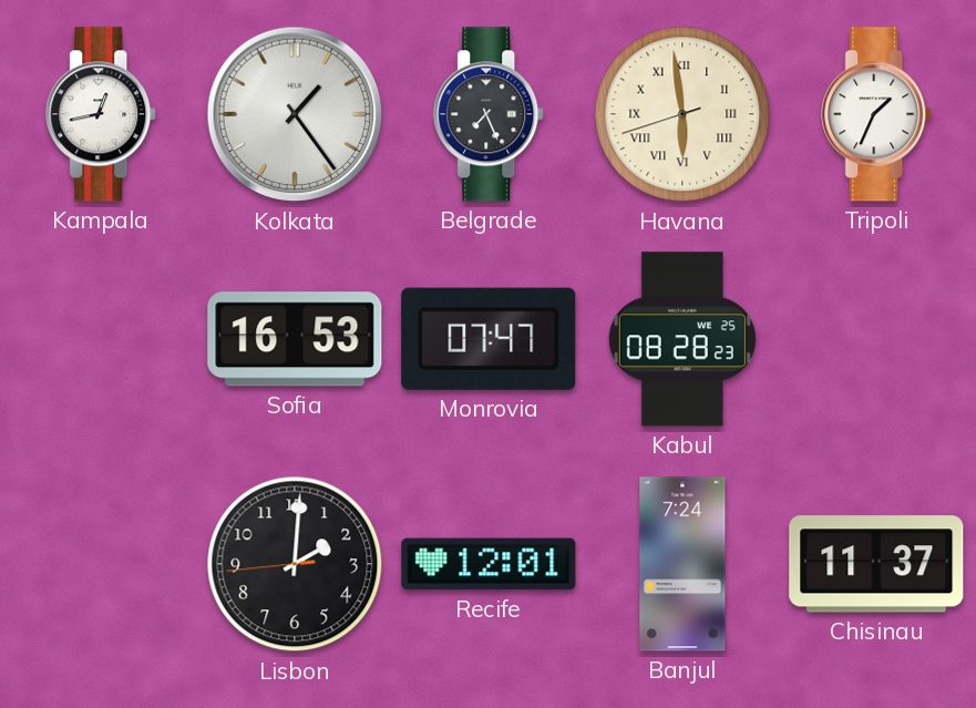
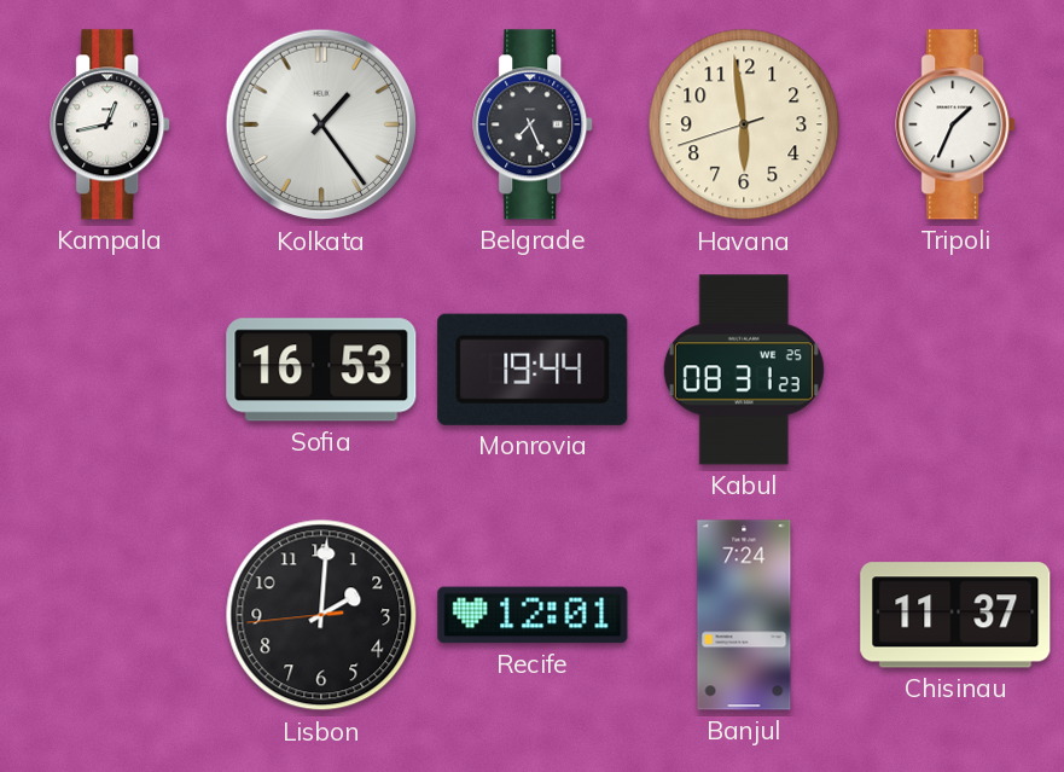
Havana numerals: Roman -> Arabic (744, 124)
Monrovia: 07:47 -> 19:44 (533, 370)
Kabul: 08:28 -> 08:31 (744, 370)
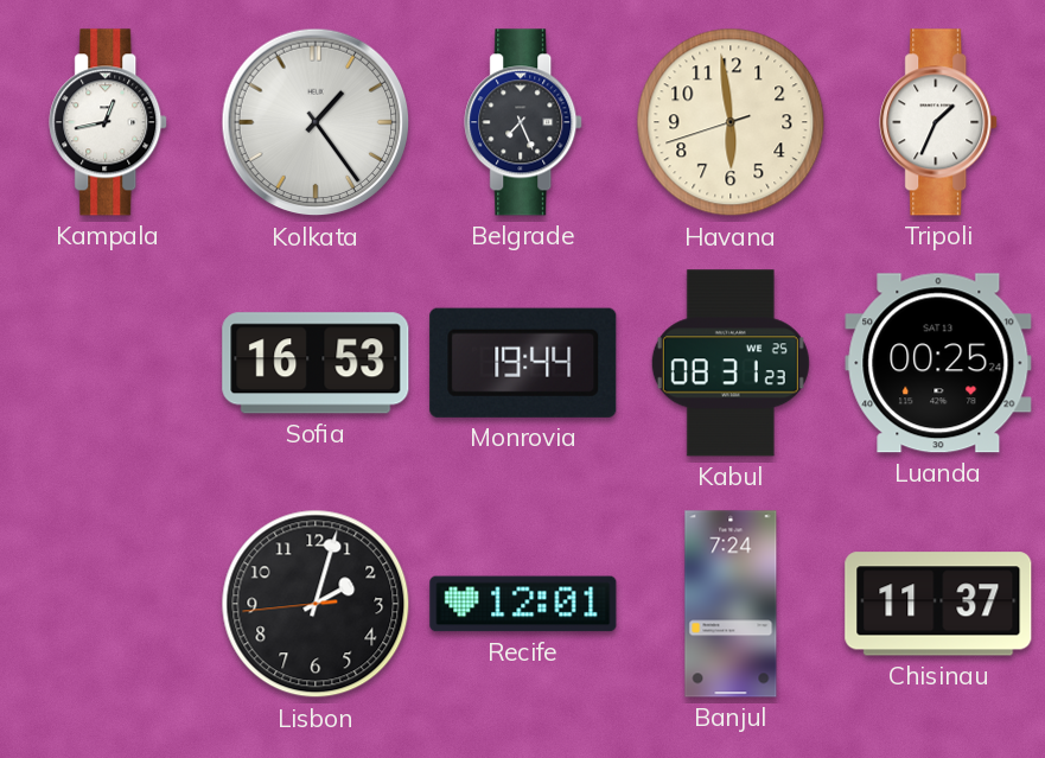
Luanda: none -> 00:25 (938, 363)
Lisbon: 2:00 -> 2:02 (316, 604)
